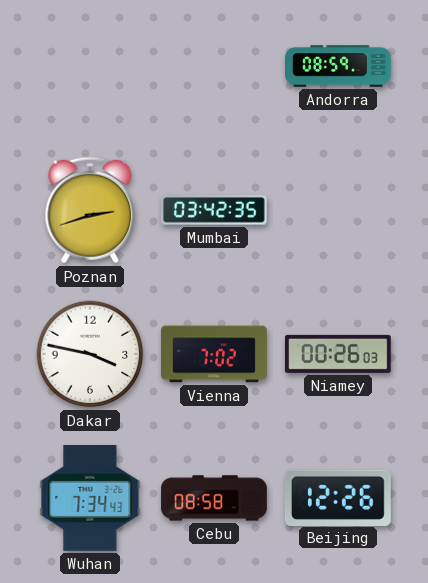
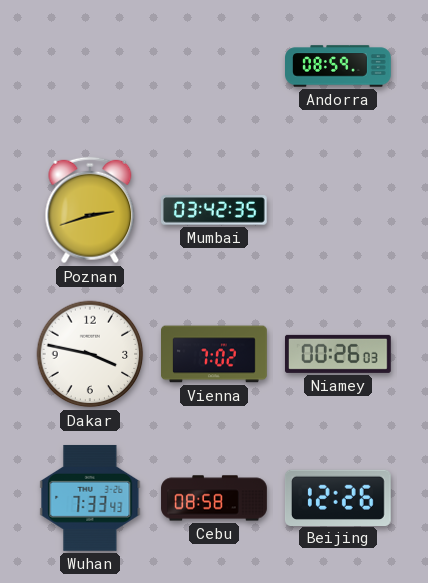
Wuhan: 7:34 -> 7:33 (90, 498)
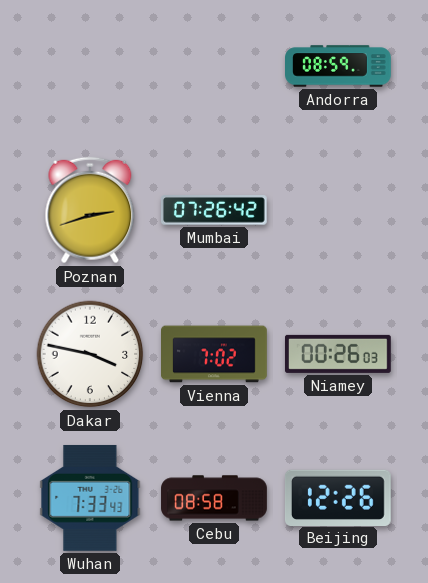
Mumbai: 03:42 -> 07:26 (214, 210)
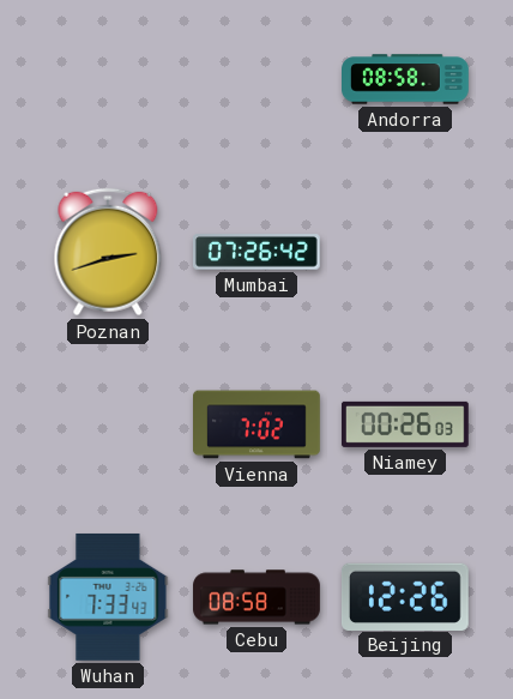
Andorra: 08:59 -> 08:58 (406, 79)
Dakar: 3:47 -> none (90, 354)
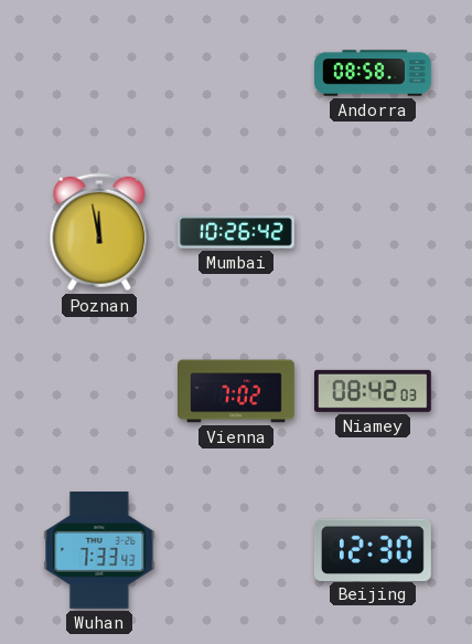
Poznan: 2:42 -> 11:58 (99, 232)
Mumbai: 07:26 -> 10:26 (236, 232)
Niamey: 00:26 -> 08:42 (373, 391)
Cebu: 08:58 -> none (256, 597)
Beijing: 12:26 -> 12:30 (373, 549)
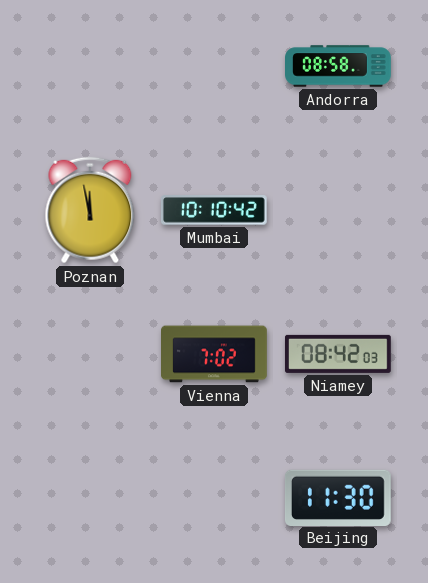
Mumbai: 10:26 -> 10:10 (214, 210)
Wuhan: 7:33 -> none (99, 550)
Beijing: 12:30 -> 11:30 (338, 497)
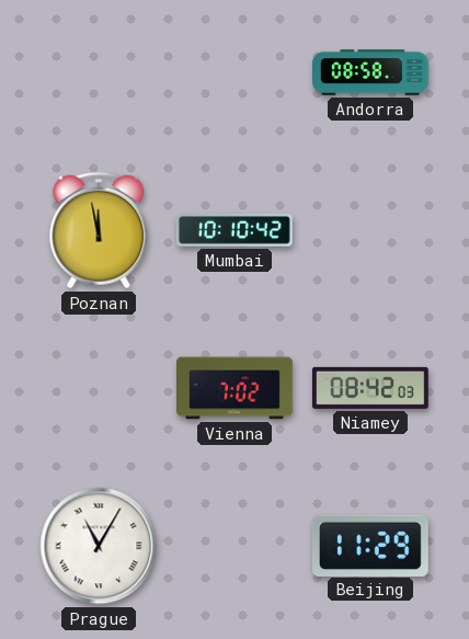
Prague: none -> 11:05 (99, 546)
Beijing: 11:30 -> 11:29 (370, 545)
